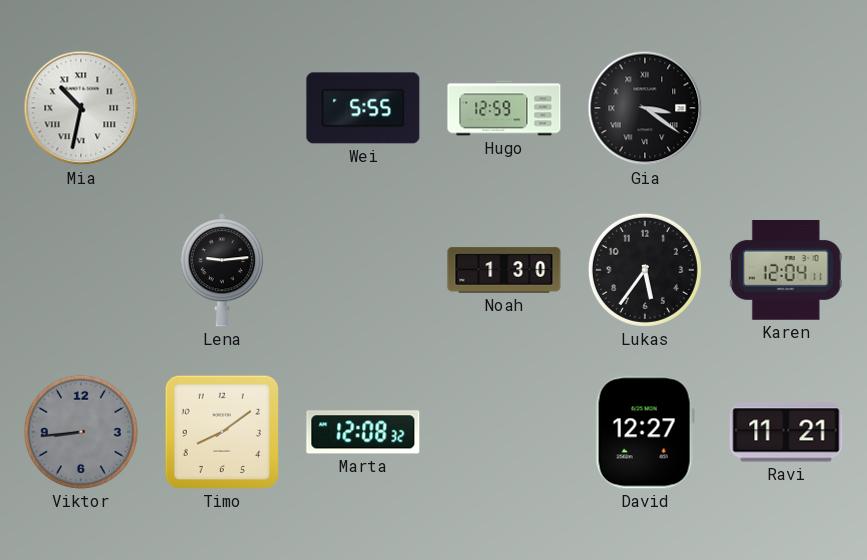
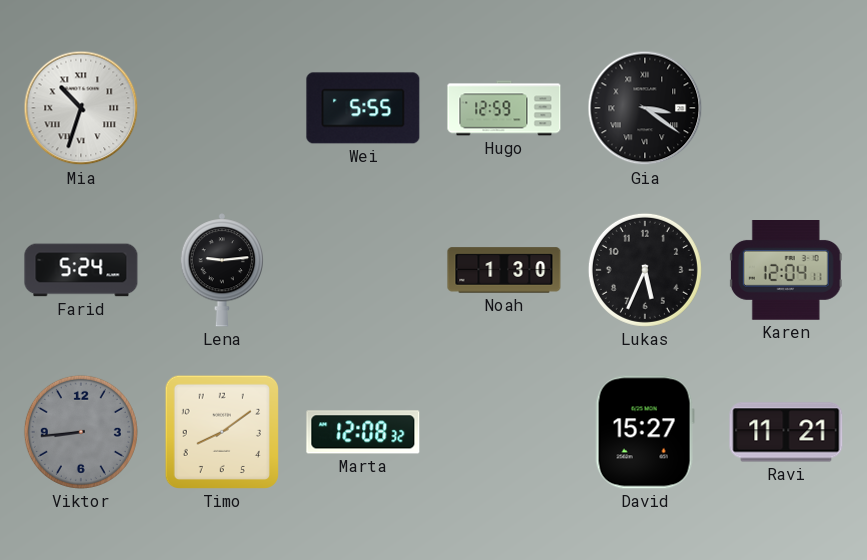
Mia: 10:32 -> 10:33 (81, 108)
Farid: none -> 5:24 (81, 270)
Lukas: 5:36 -> 5:34 (645, 270)
David: 12:27 -> 15:27 (645, 432)
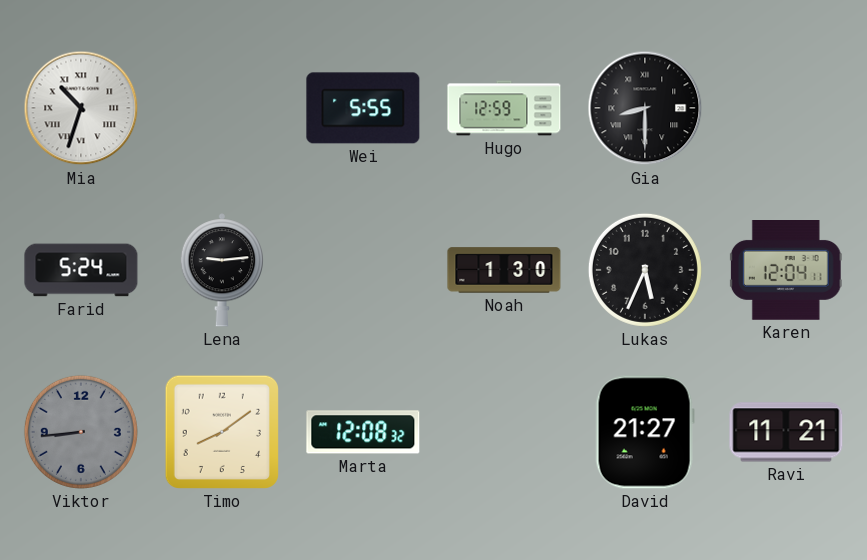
Gia: 3:21 -> 8:30 (645, 108)
David: 15:27 -> 21:27 (645, 432)
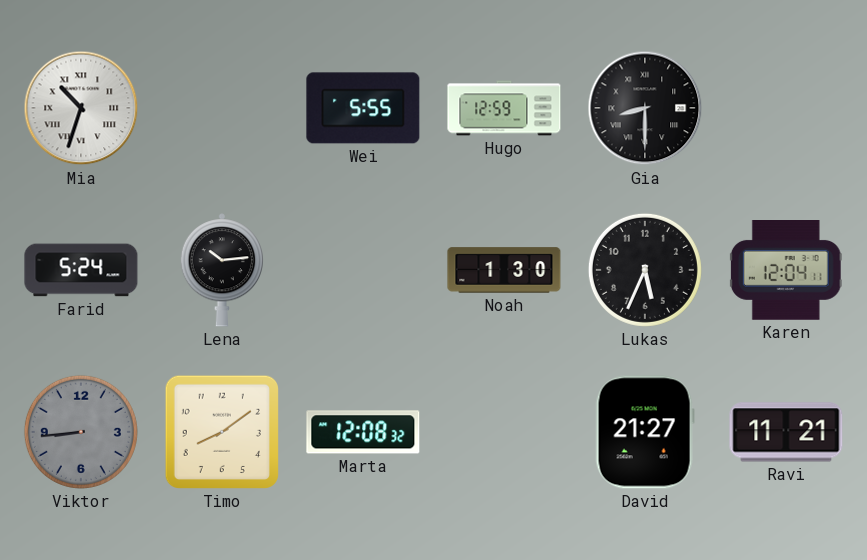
Lena: 9:14 -> 10:14 (221, 270)
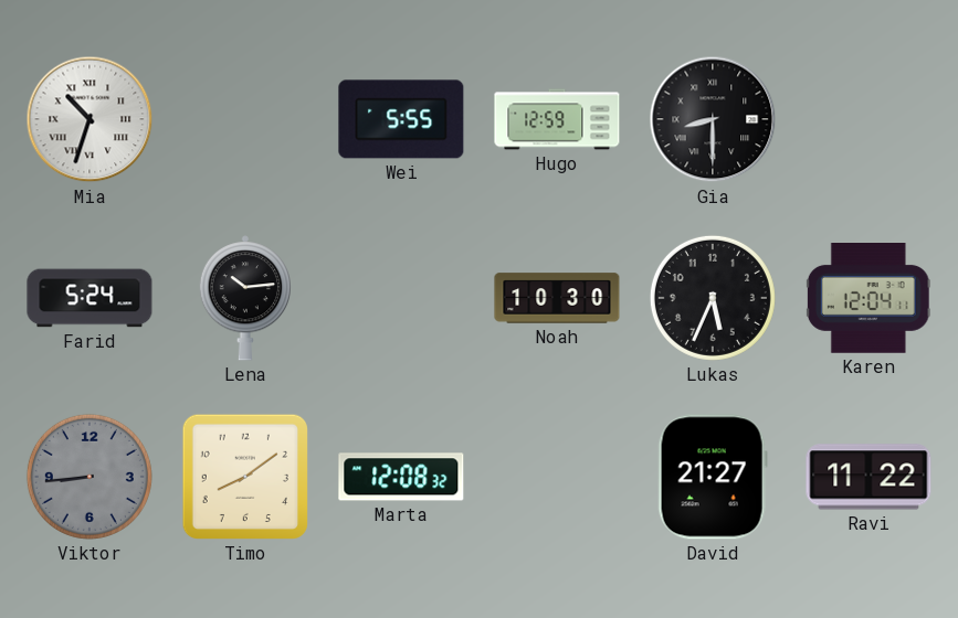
Noah: 1:30 -> 10:30 (557, 298)
Ravi: 11:21 -> 11:22 (868, 477)
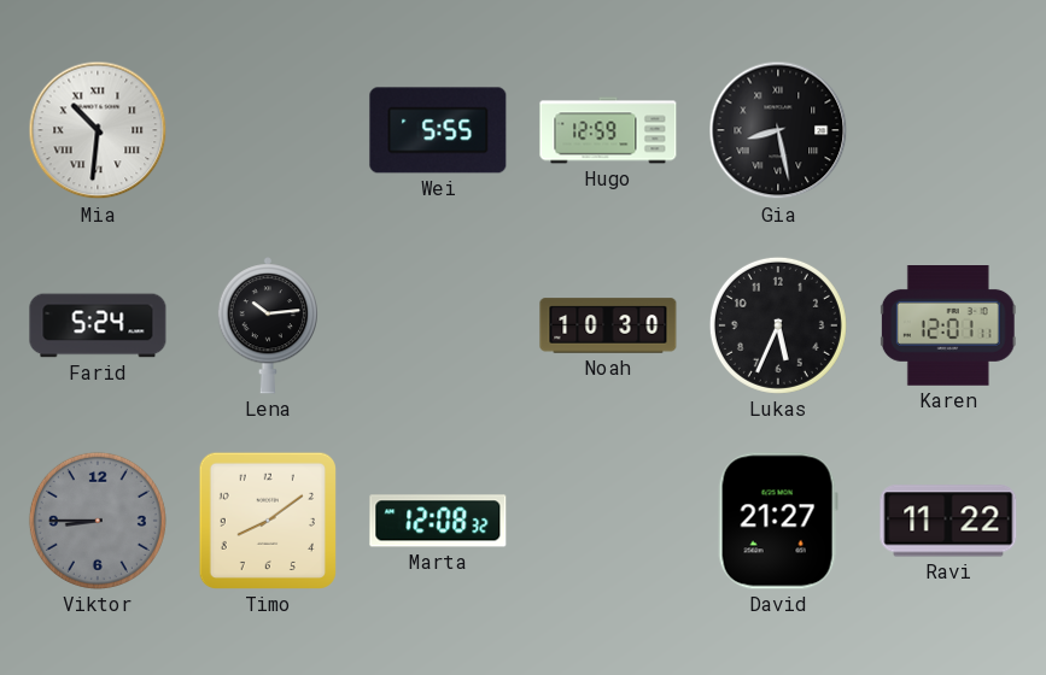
Mia: 10:33 -> 10:31 (98, 130)
Gia: 8:30 -> 8:28 (778, 130)
Karen: 12:04 -> 12:01 (948, 327)
Viktor: 8:44 -> 8:45 (98, 521)
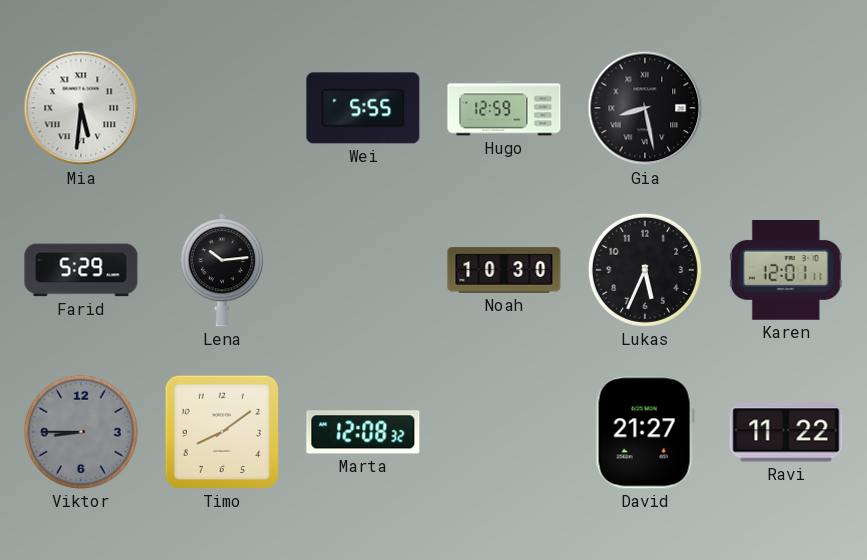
Mia: 10:31 -> 5:31 (81, 108)
Farid: 5:24 -> 5:29 (81, 270)
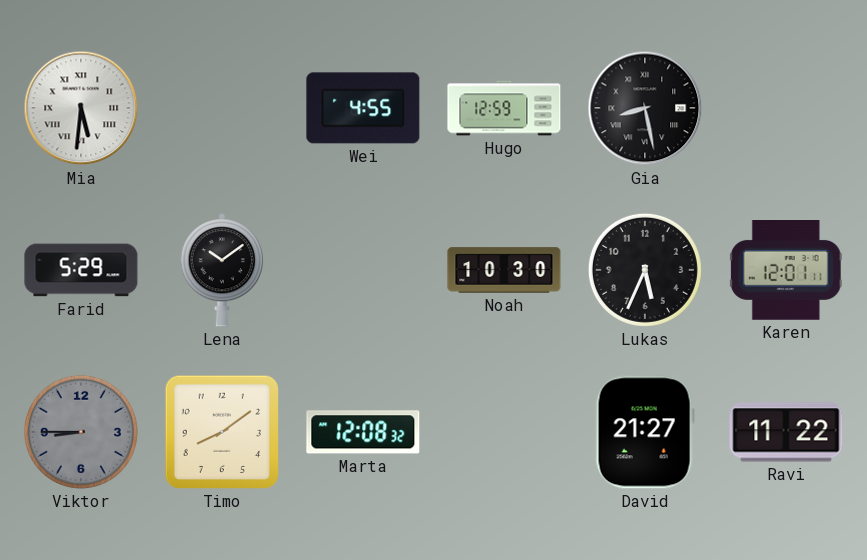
Wei: 5:55 -> 4:55 (363, 108)
Lena: 10:14 -> 10:09 (221, 270)
